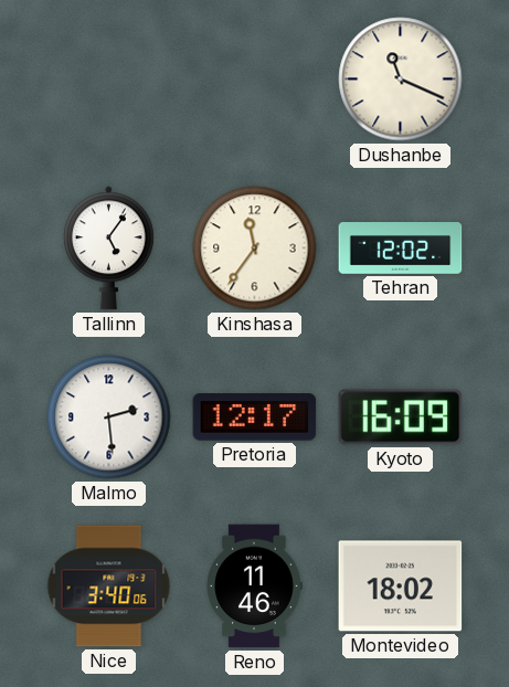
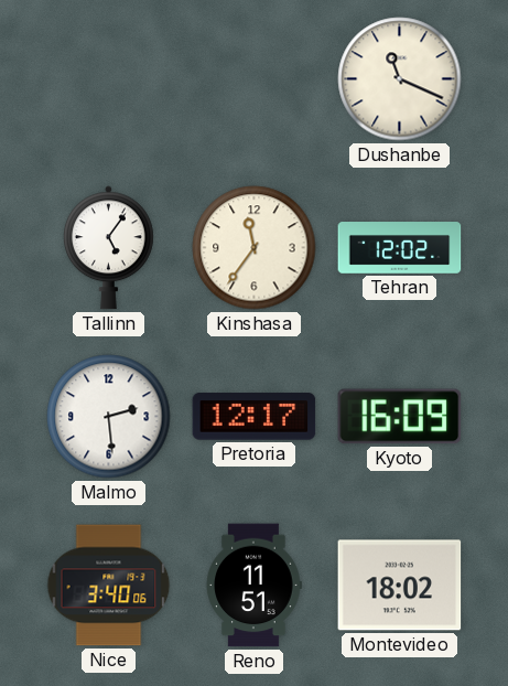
Reno: 11:46 -> 11:51 (253, 586)
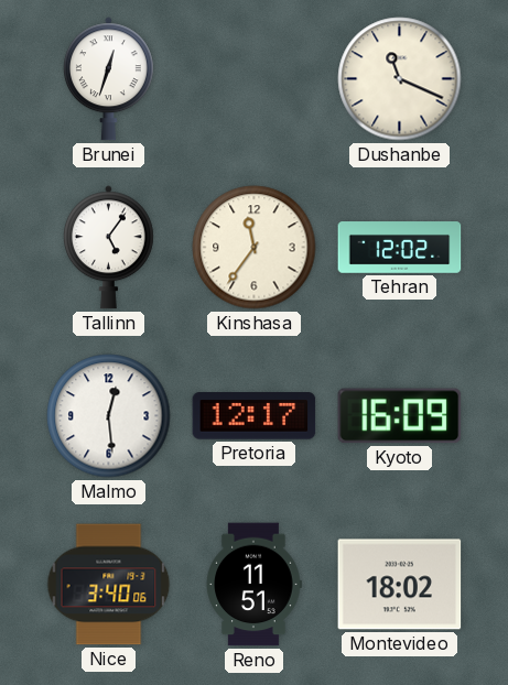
Brunei: none -> 12:33 (108, 79)
Malmo: 2:29 -> 12:29 (109, 416)
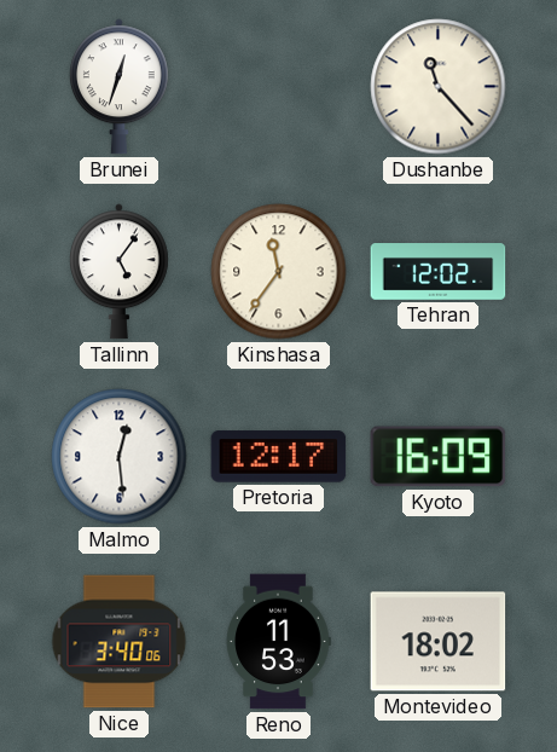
Dushanbe: 11:19 -> 11:23 (439, 87)
Reno: 11:51 -> 11:53 (278, 642)
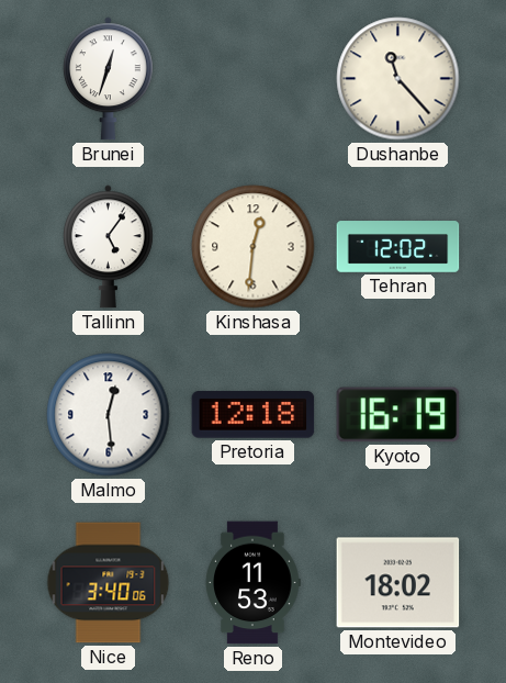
Kinshasa: 11:36 -> 12:31 (254, 247)
Pretoria: 12:17 -> 12:18 (254, 415)
Kyoto: 16:09 -> 16:19 (398, 415)
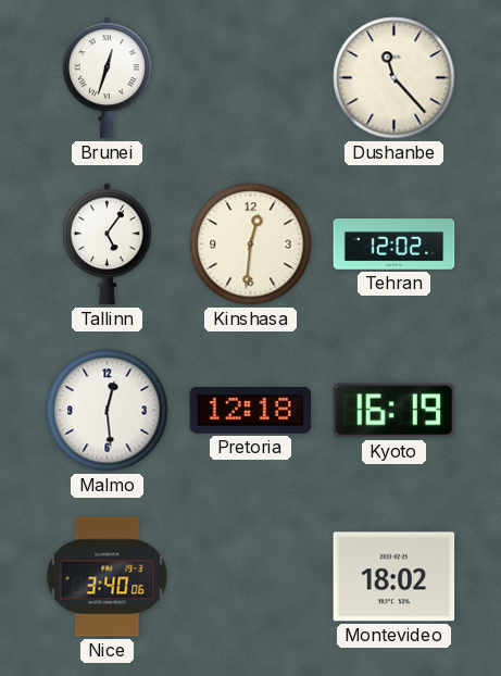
Reno: 11:53 -> none (252, 583)
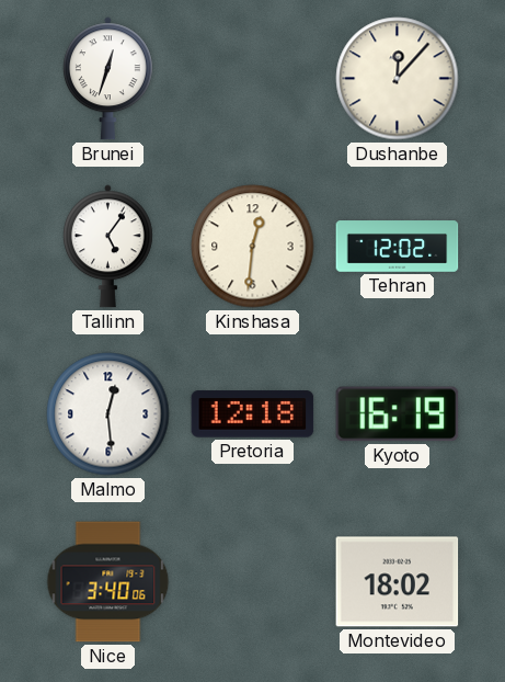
Dushanbe: 11:23 -> 12:07 (398, 79)
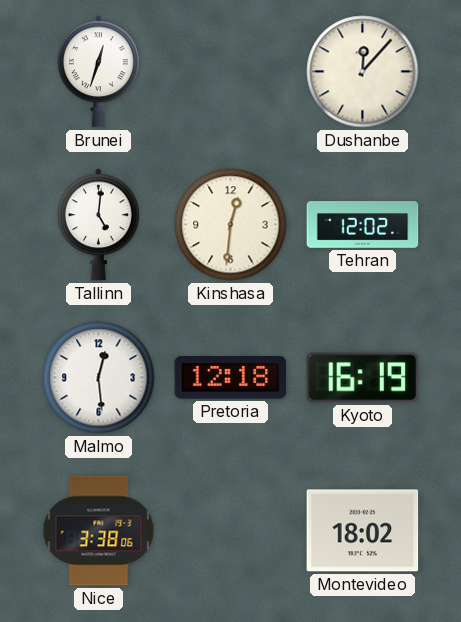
Tallinn: 5:06 -> 5:01 (98, 225)
Nice: 3:40 -> 3:38 (99, 531)
